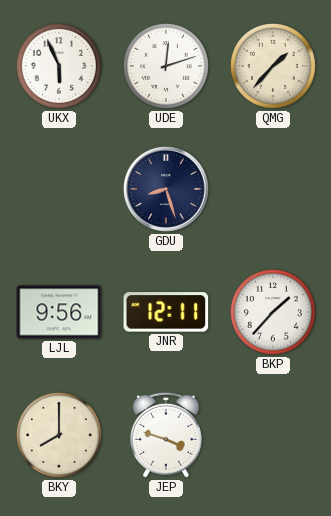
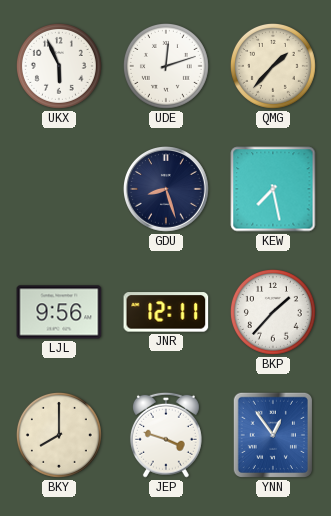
KEW: none -> 7:28 (273, 189)
YNN: none -> 12:54 (273, 435)
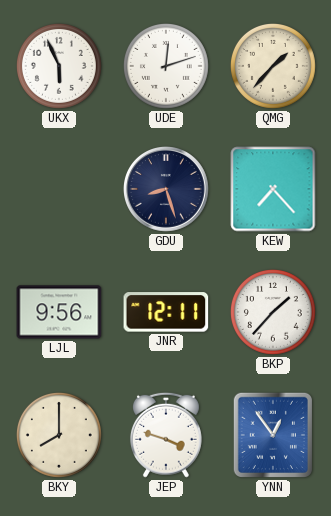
KEW: 7:28 -> 7:23 (273, 189)
